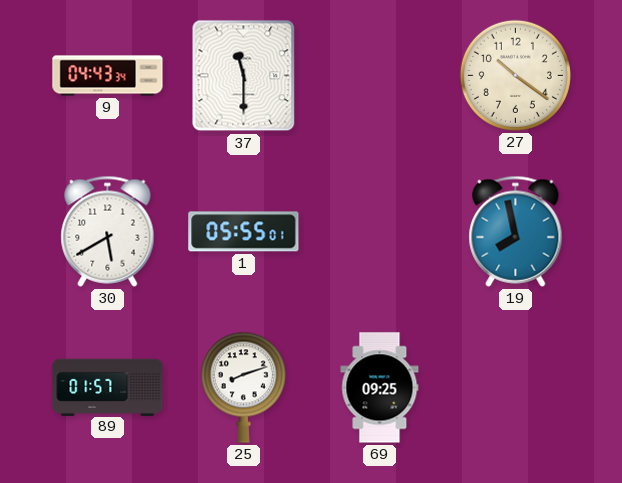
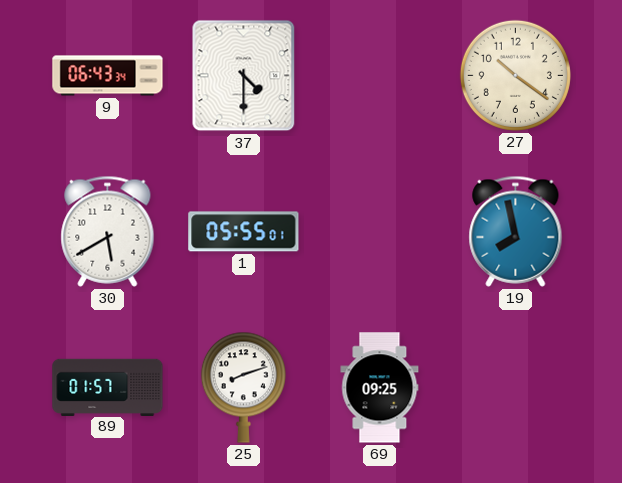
9: 04:43 -> 06:43 (108, 76)
37: 11:30 -> 4:30 (244, 76)
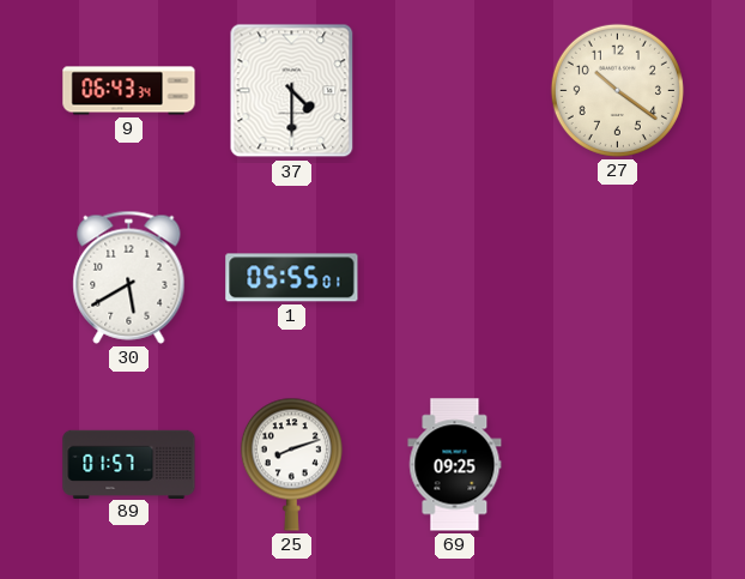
19: 7:58 -> none (516, 231)
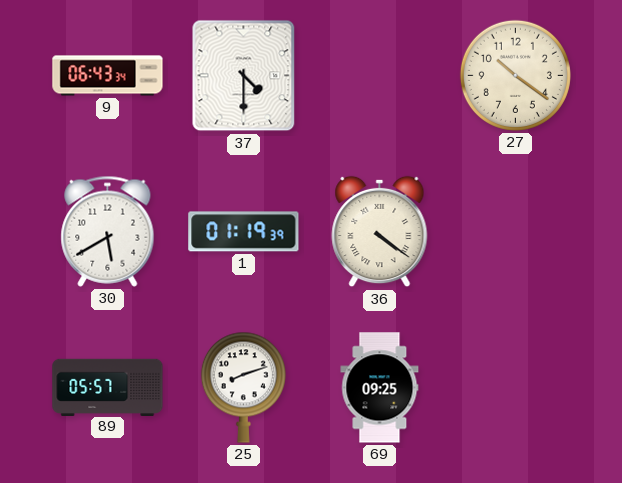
1: 05:55 -> 01:19 (244, 232)
36: none -> 4:21 (380, 232)
89: 01:57 -> 05:57 (108, 387)
